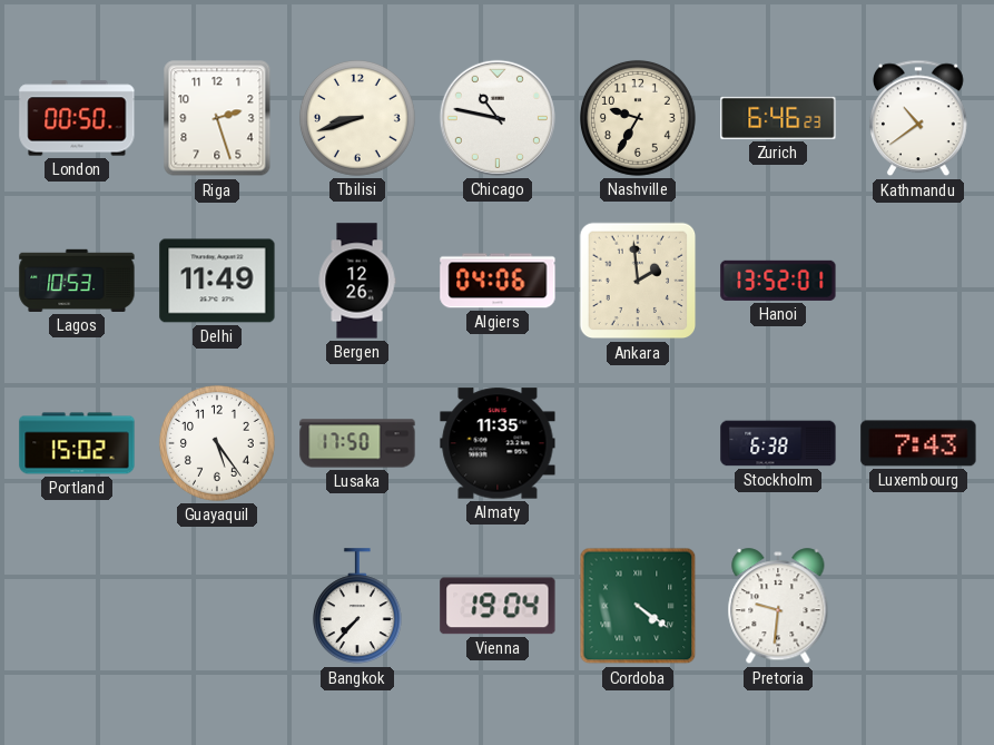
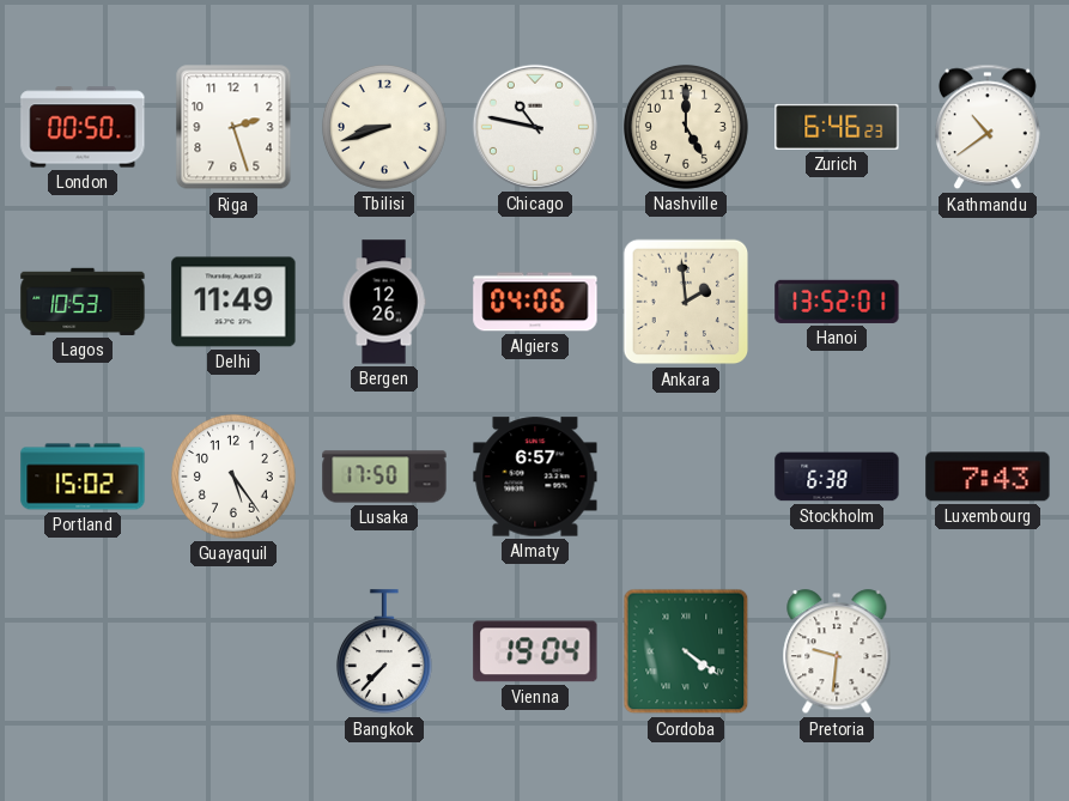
Nashville: 9:35 -> 5:00 (686, 127)
Almaty: 11:35 -> 6:57 (535, 477)
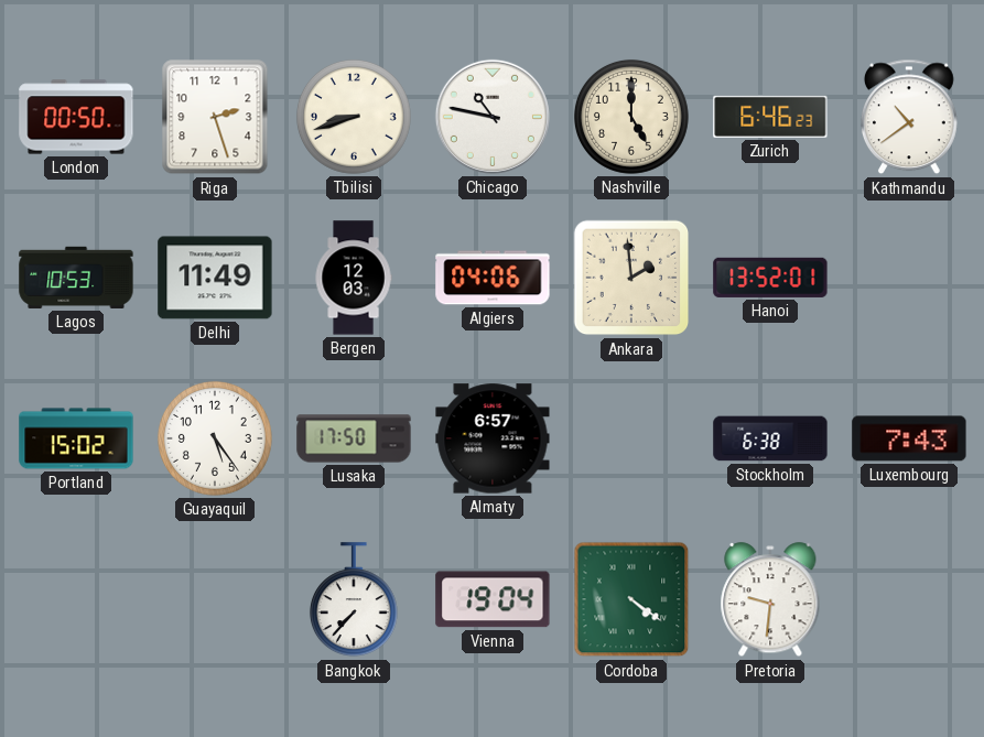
Bergen: 12:26 -> 12:03 (354, 278)
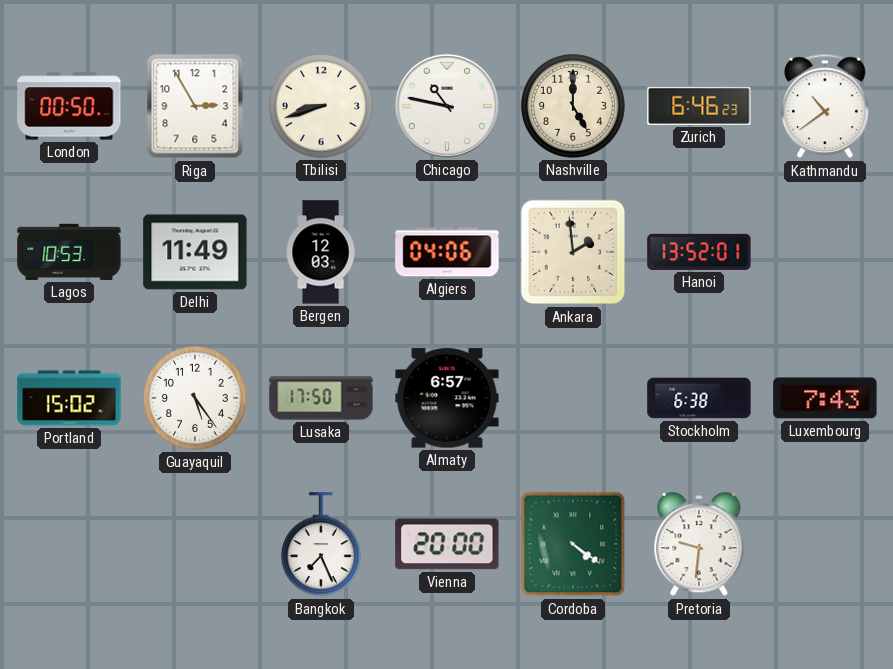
Riga: 2:27 -> 2:55 (195, 106)
Bangkok: 7:37 -> 7:26 (321, 545)
Vienna: 19:04 -> 20:00 (447, 544)
